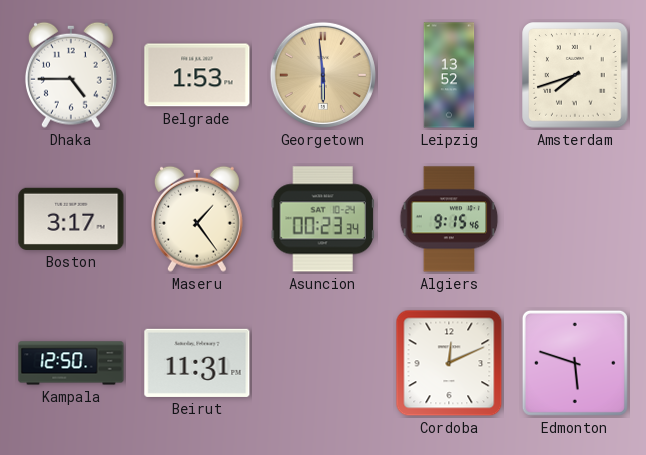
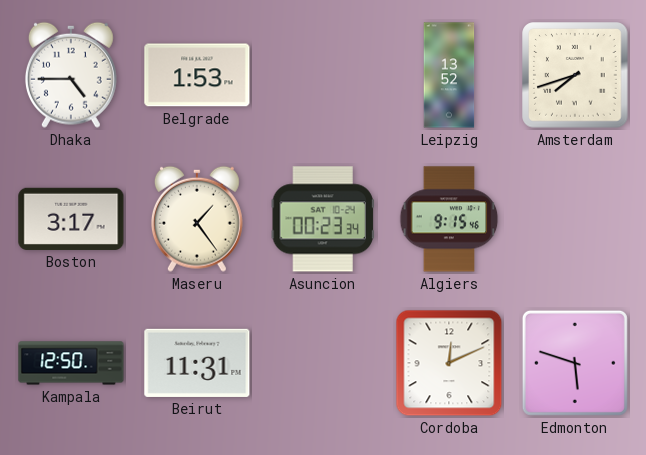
Georgetown: 5:59 -> none (323, 75)
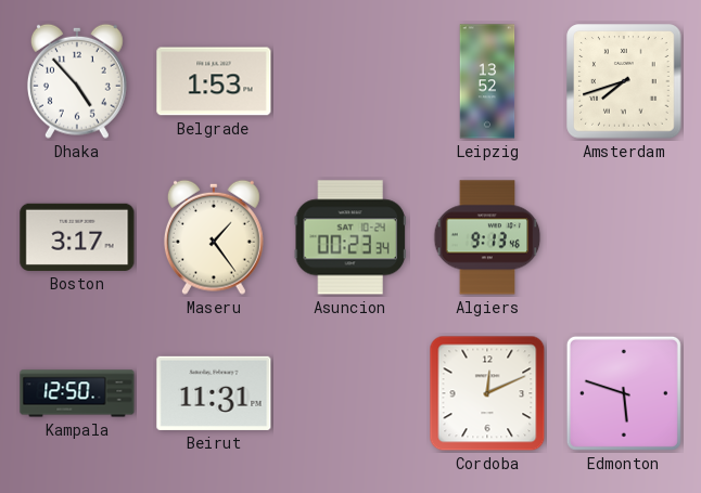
Dhaka: 4:45 -> 4:53 (77, 81)
Algiers: 9:15 -> 9:13 (487, 237)
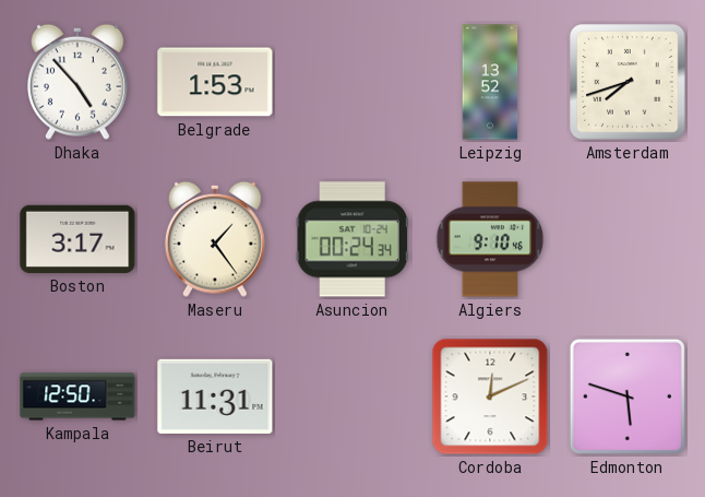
Asuncion: 00:23 -> 00:24 (352, 239)
Algiers: 9:13 -> 9:10 (490, 239)
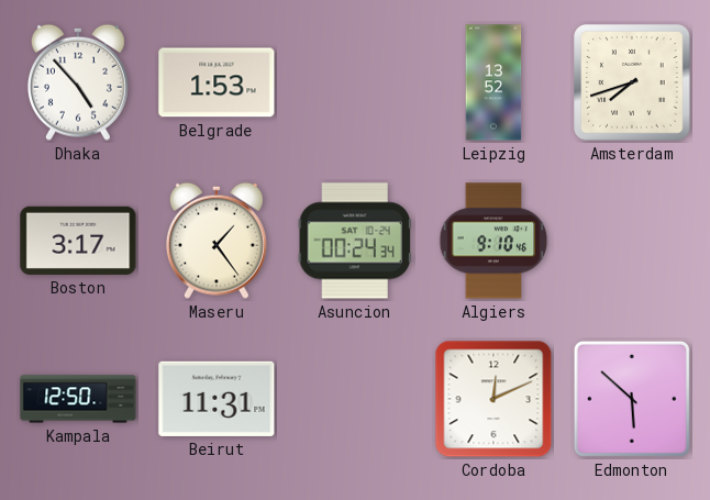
Edmonton: 5:48 -> 5:52 (632, 399)
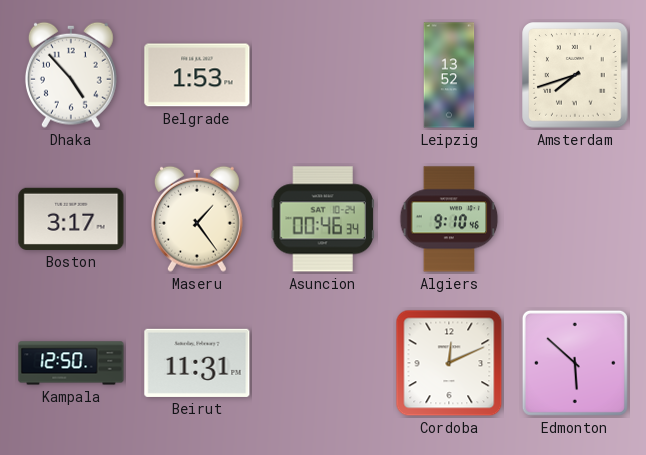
Asuncion: 00:24 -> 00:46 (323, 219)
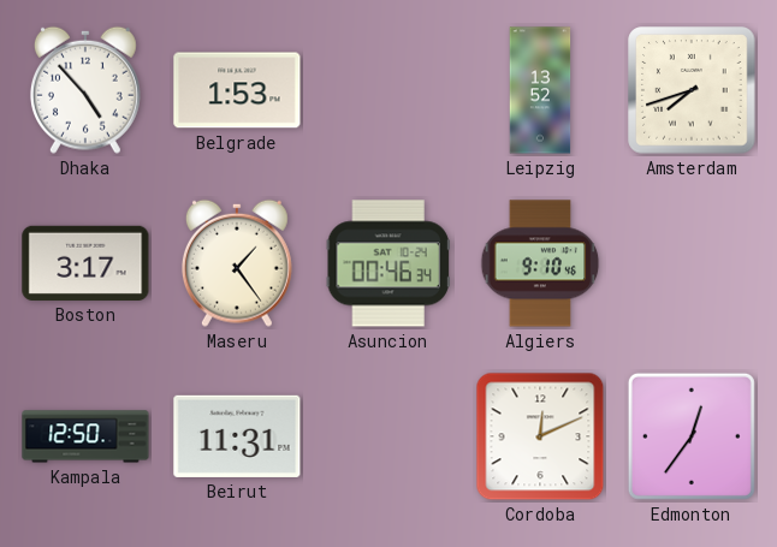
Edmonton: 5:52 -> 12:36 (692, 436)
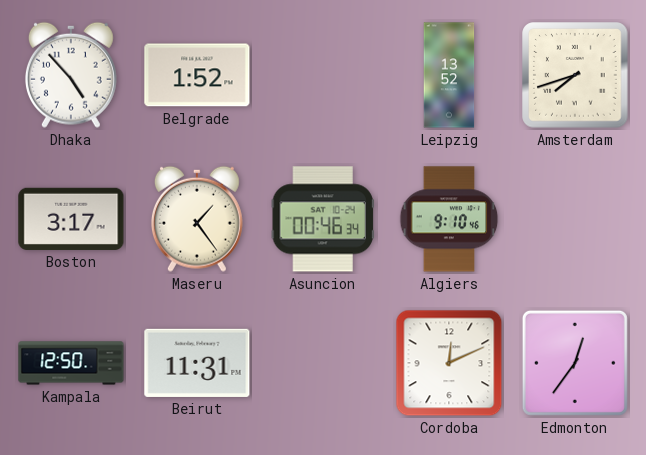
Belgrade: 1:53 -> 1:52 (197, 75)
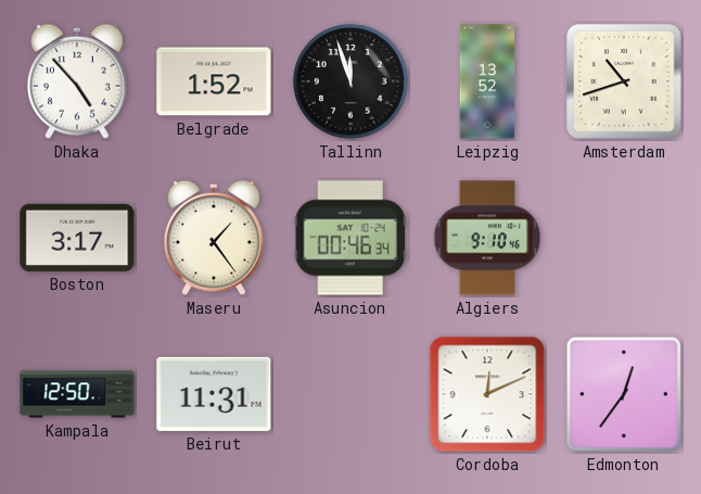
Tallinn: none -> 11:57 (351, 81)
Amsterdam: 7:42 -> 10:42 (624, 81)
